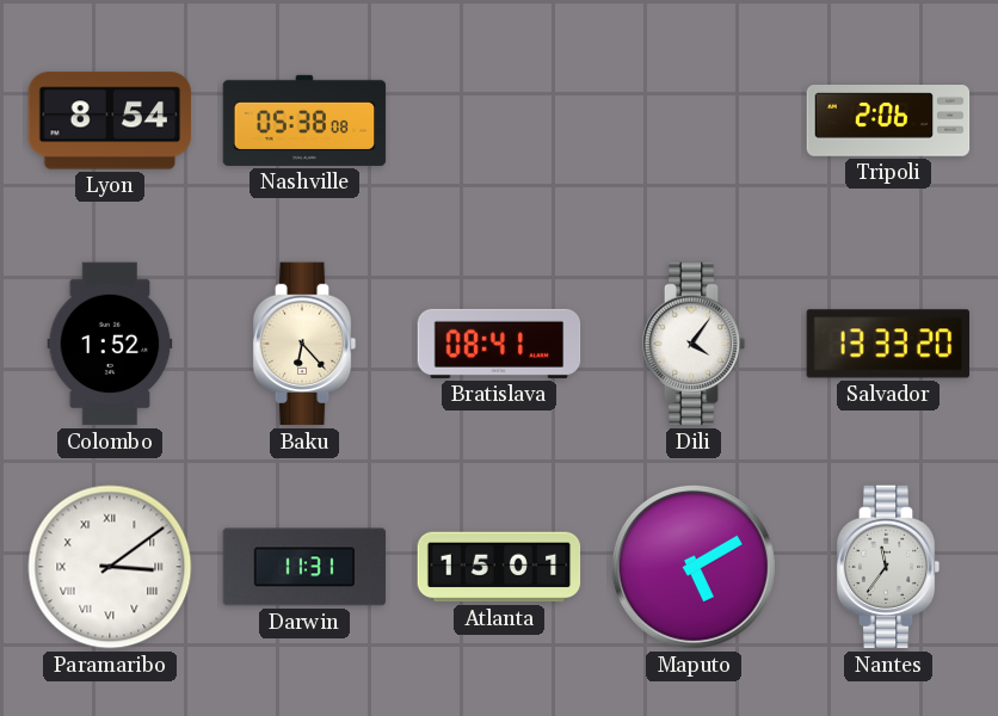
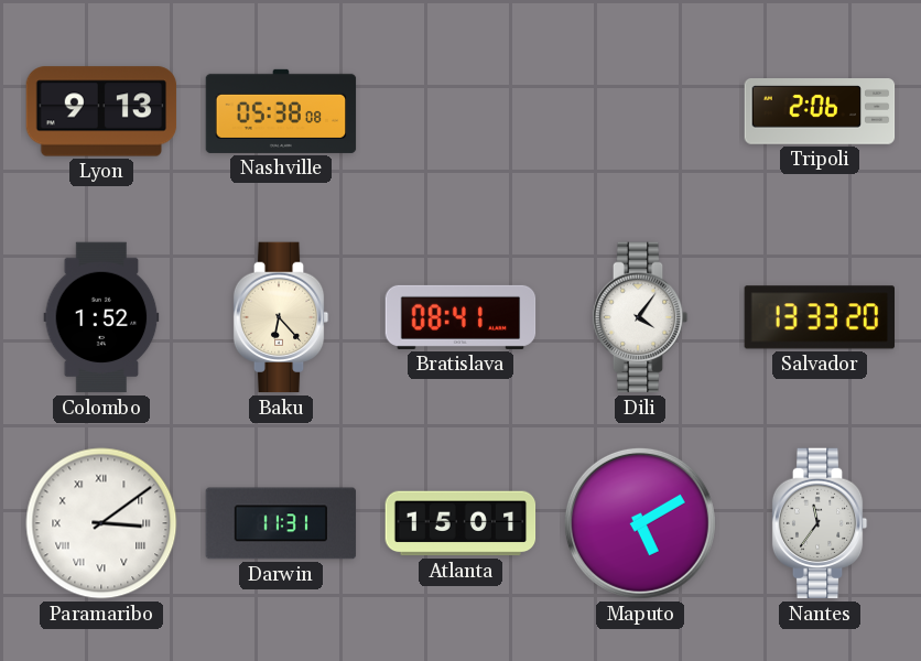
Lyon: 8:54 -> 9:13 (101, 111)
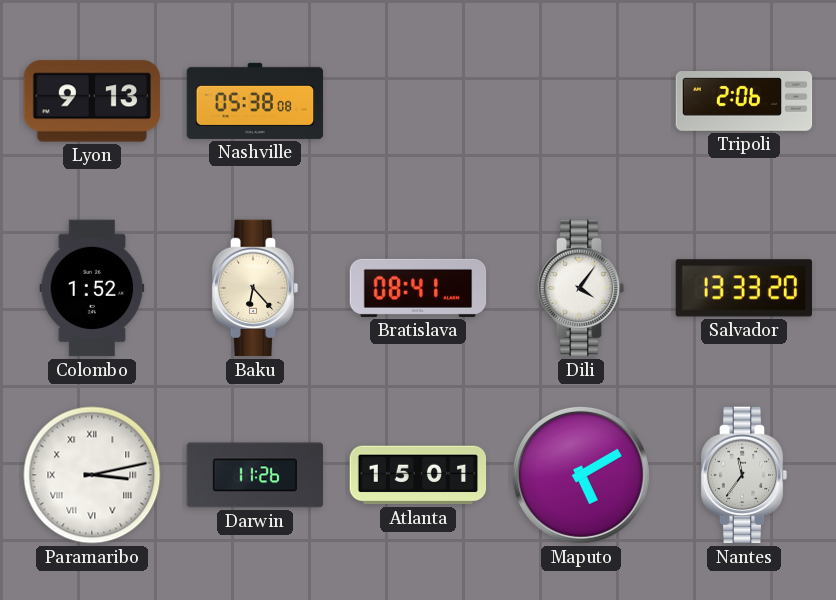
Paramaribo: 3:09 -> 3:13 (92, 475)
Darwin: 11:31 -> 11:26 (255, 475)
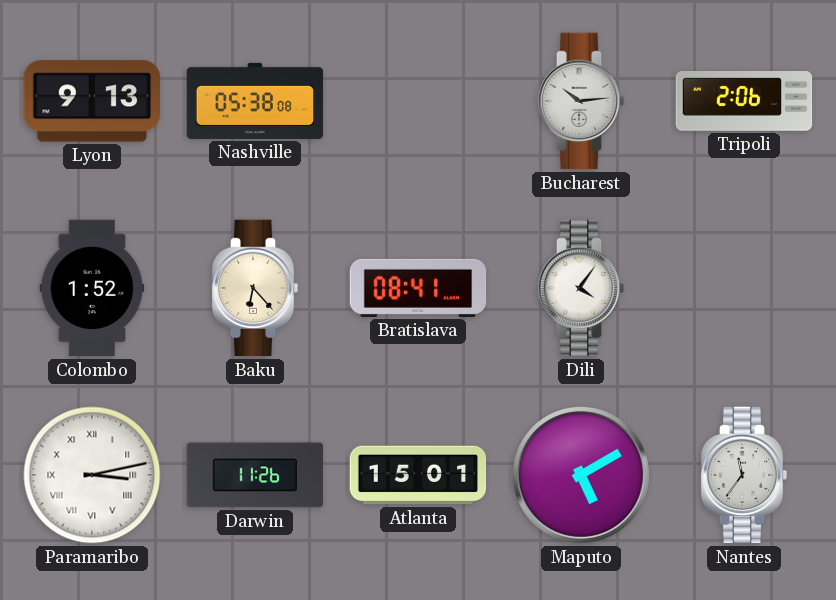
Bucharest: none -> 10:14 (581, 101)
Salvador: 13:33 -> none (743, 288)
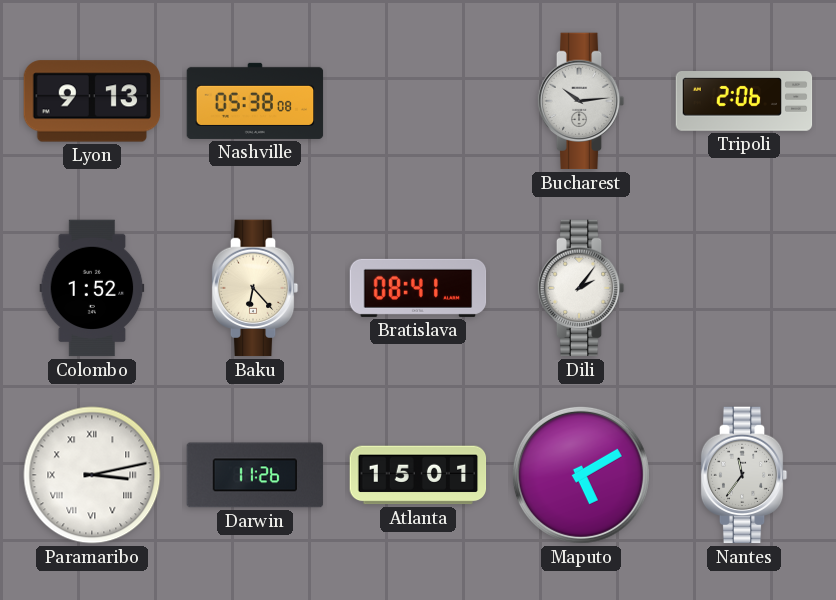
Dili: 4:06 -> 2:06 (581, 288)
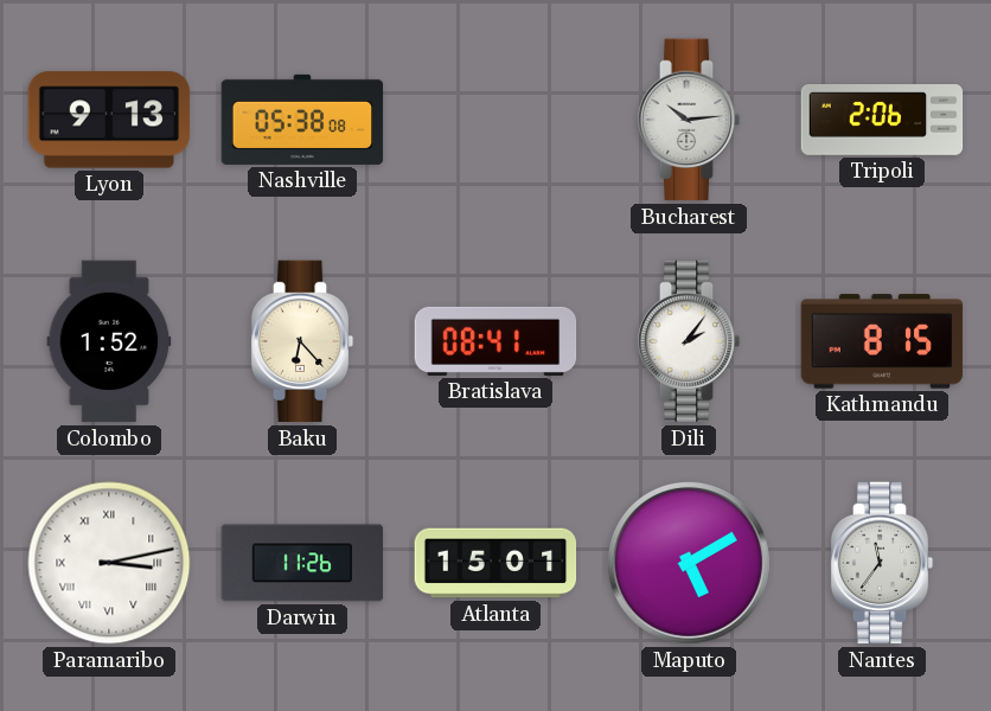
Kathmandu: none -> 8:15 (882, 341)
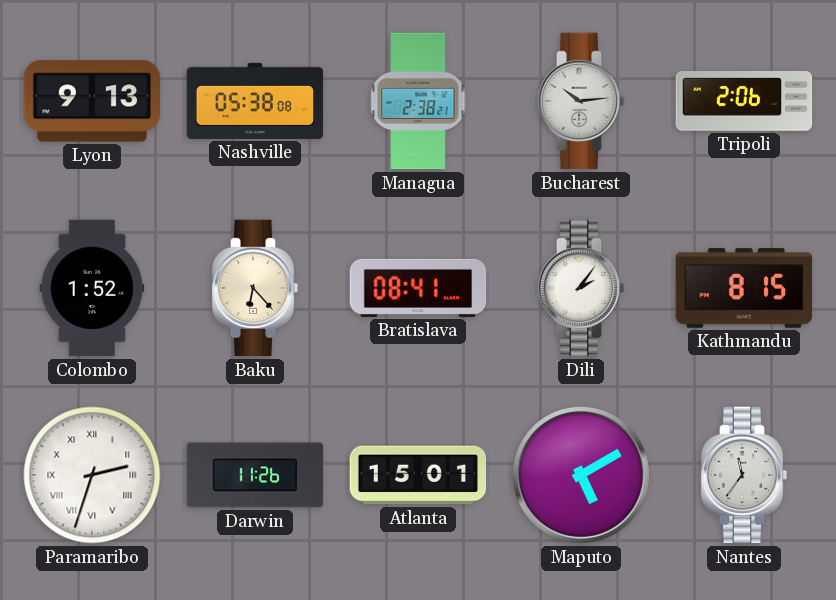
Managua: none -> 2:38 (418, 101)
Paramaribo: 3:13 -> 2:33 (92, 475)
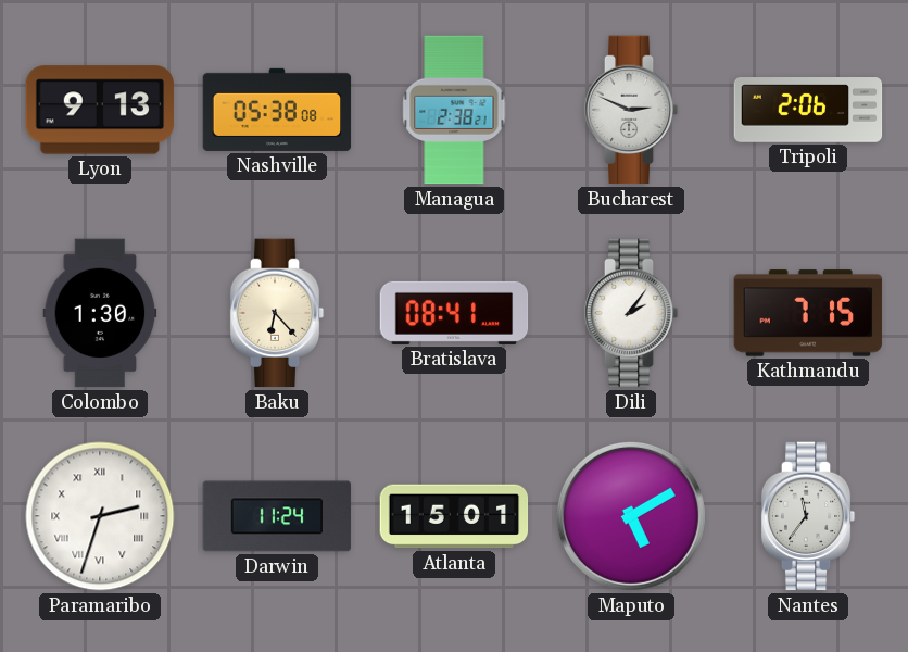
Bucharest: 10:14 -> 2:49 (631, 110)
Colombo: 1:52 -> 1:30 (100, 313)
Kathmandu: 8:15 -> 7:15 (808, 313)
Darwin: 11:26 -> 11:24 (277, 516)
